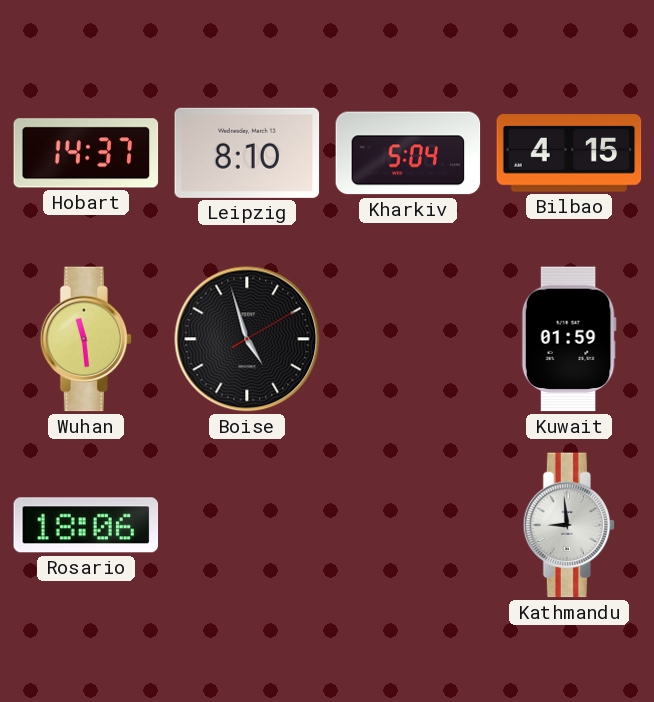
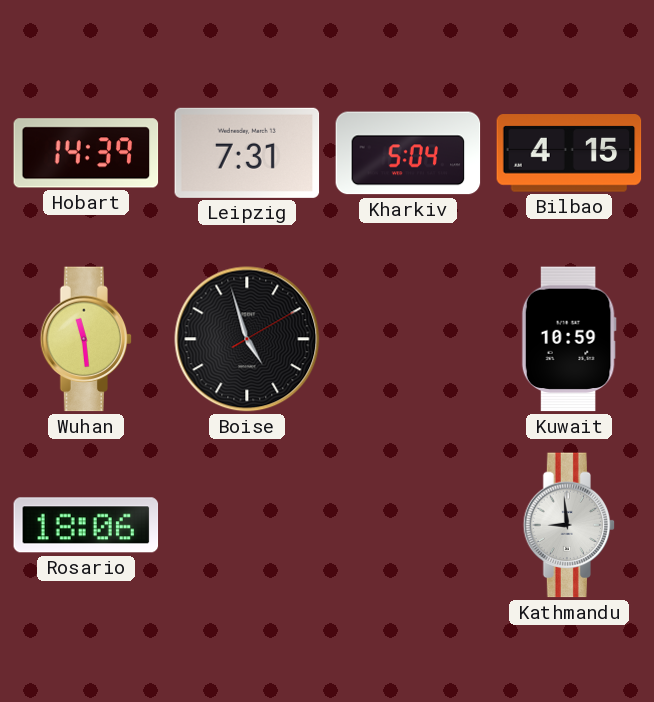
Hobart: 14:37 -> 14:39 (86, 153)
Leipzig: 8:10 -> 7:31 (247, 153)
Kuwait: 01:59 -> 10:59 (569, 339)
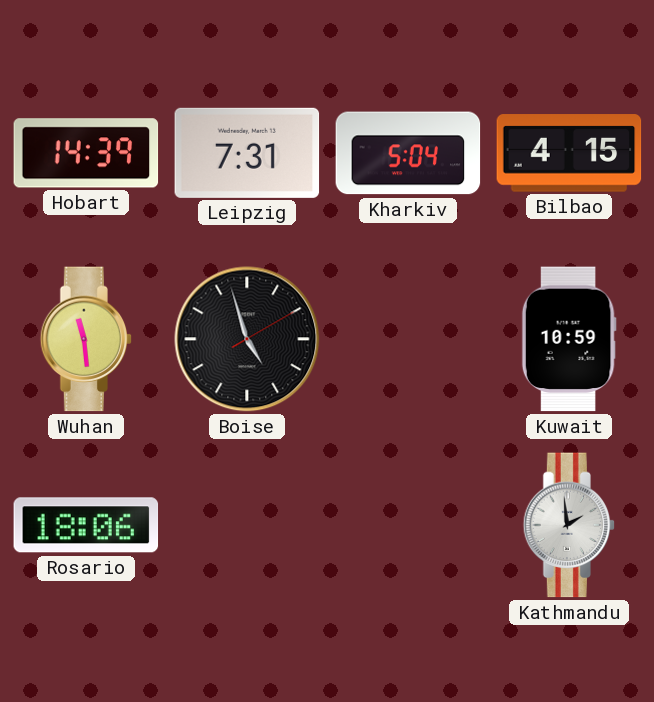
Kathmandu: 8:59 -> 1:59 (569, 525)
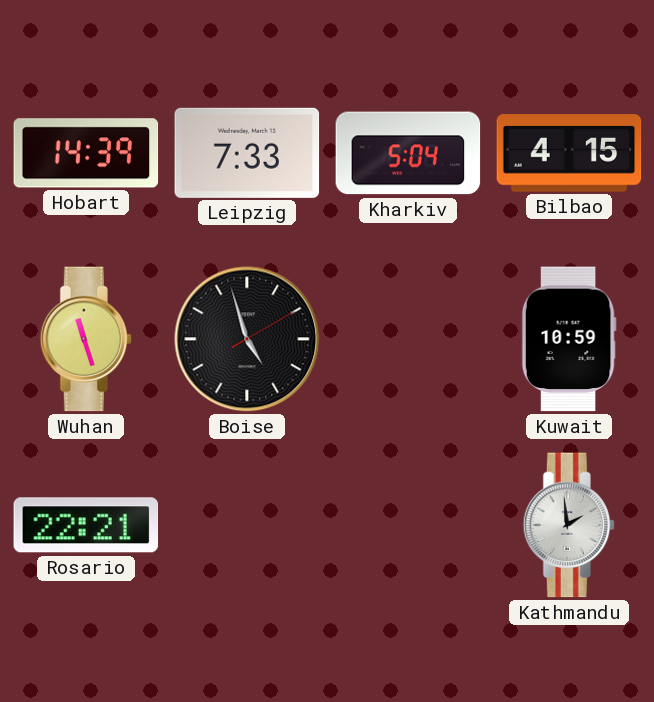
Leipzig: 7:31 -> 7:33 (247, 153)
Wuhan: 11:29 -> 11:27 (86, 339)
Rosario: 18:06 -> 22:21 (86, 525)
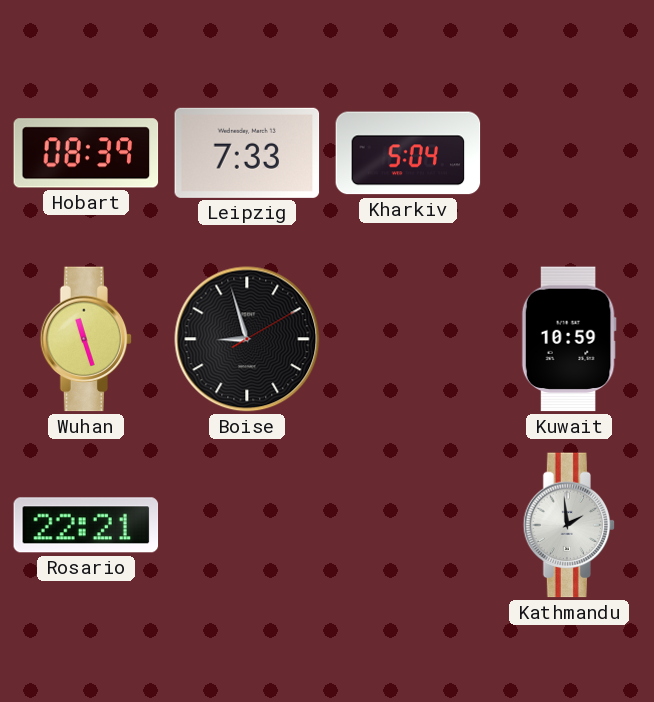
Hobart: 14:39 -> 08:39 (86, 153)
Bilbao: 4:15 -> none (569, 153)
Boise: 4:57 -> 8:57 (247, 339)
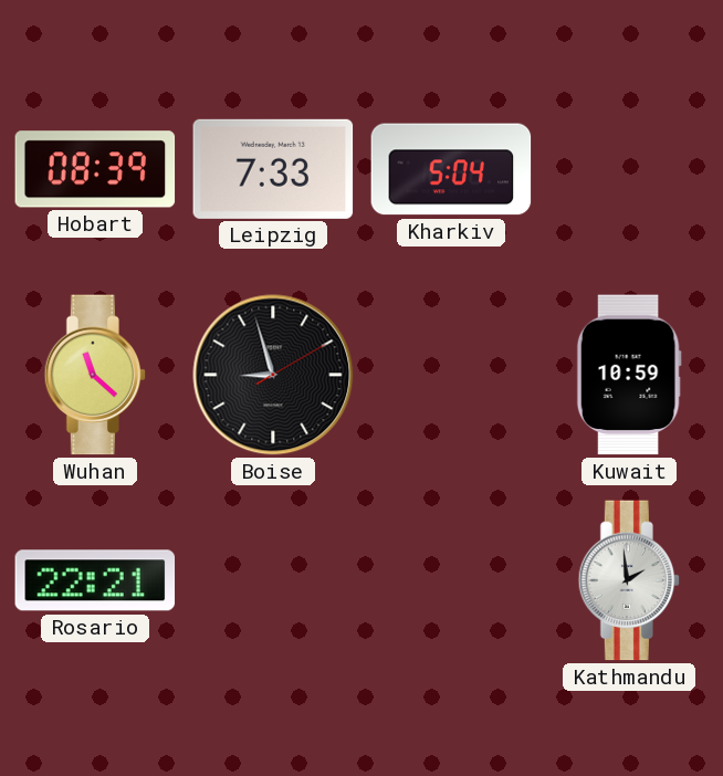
Wuhan: 11:27 -> 11:22 (95, 375)
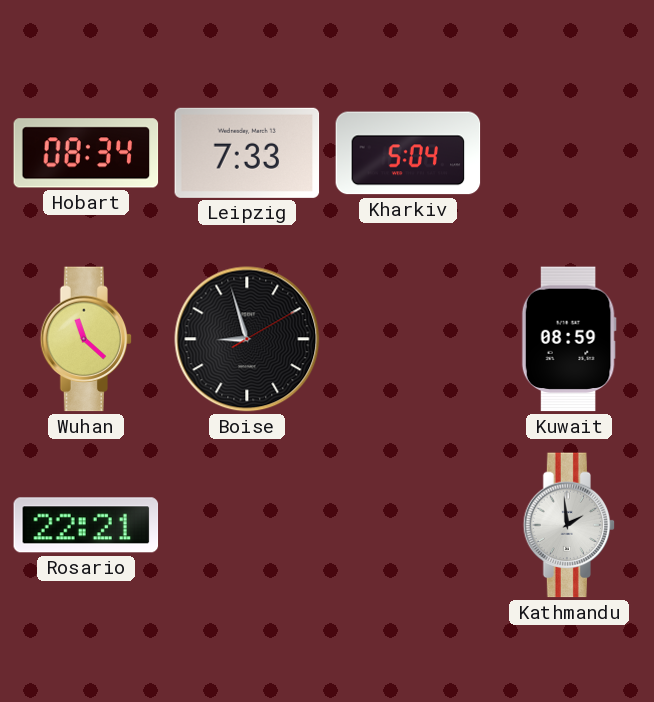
Hobart: 08:39 -> 08:34 (86, 153)
Kuwait: 10:59 -> 08:59 (569, 339)
